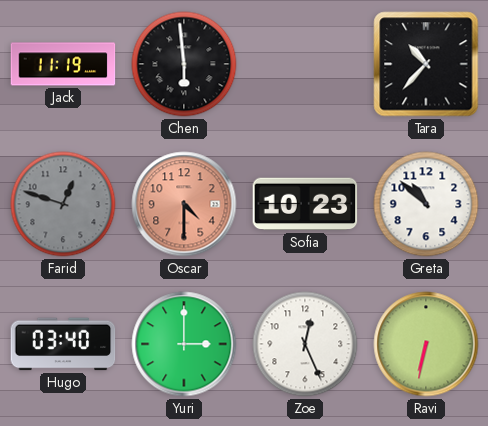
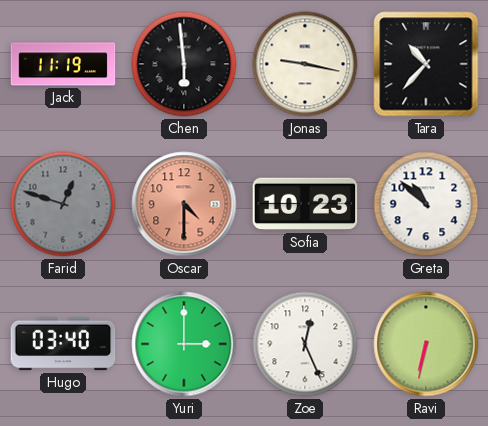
Jonas: none -> 9:17 (305, 64)
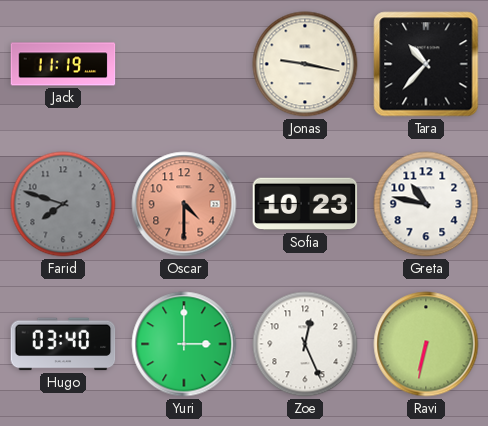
Chen: 5:59 -> none (184, 64)
Farid: 12:48 -> 7:48 (63, 204)
Greta: 10:52 -> 10:47 (426, 204)
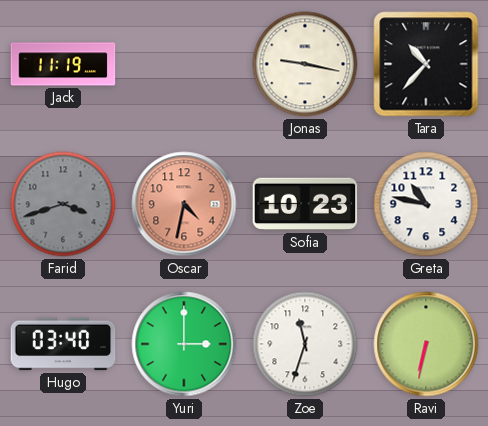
Farid: 7:48 -> 3:42 (63, 204)
Oscar: 4:30 -> 4:32 (184, 204)
Zoe: 12:26 -> 11:33 (305, 344)
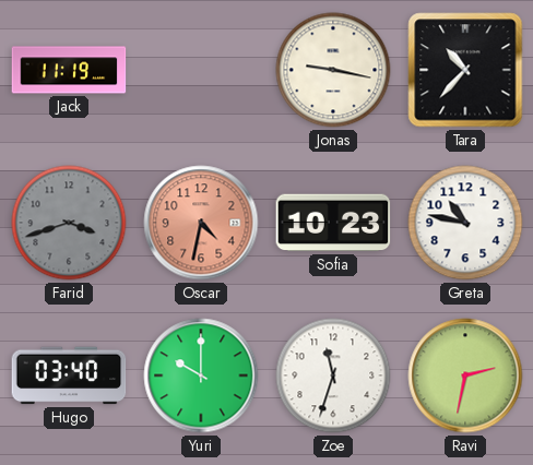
Yuri: 3:00 -> 10:00 (201, 375)
Ravi: 6:32 -> 2:32 (465, 375)
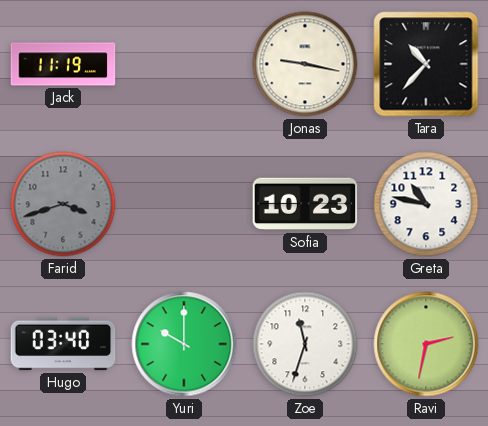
Oscar: 4:32 -> none (201, 223)
